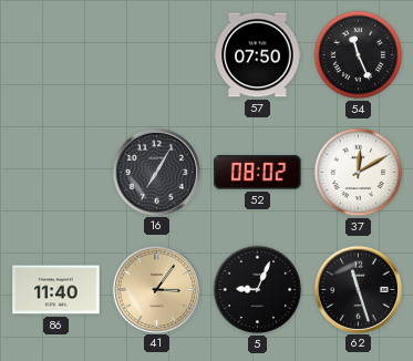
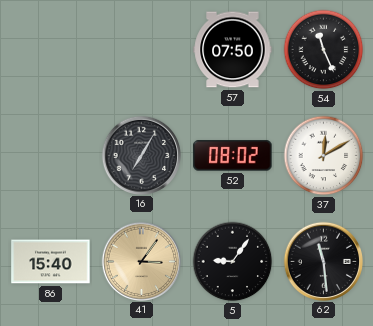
86: 11:40 -> 15:40 (51, 262)
5: 9:04 -> 9:06 (233, 262)
62: 11:27 -> 11:29 (323, 261)
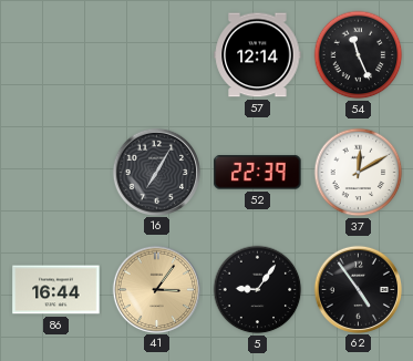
57: 07:50 -> 12:14 (258, 55)
52: 08:02 -> 22:39 (258, 173)
86: 15:40 -> 16:44 (56, 290)
62: 11:29 -> 4:54 (358, 289)
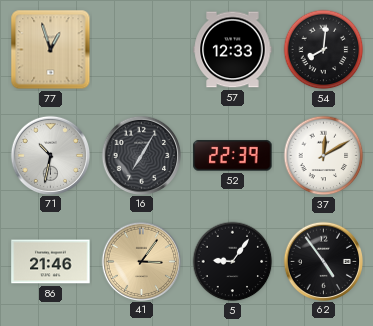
77: none -> 12:57 (51, 50)
57: 12:14 -> 12:33 (233, 50)
54: 11:26 -> 8:01 (324, 50)
71: none -> 10:32 (50, 155)
86: 16:44 -> 21:46 (51, 262)
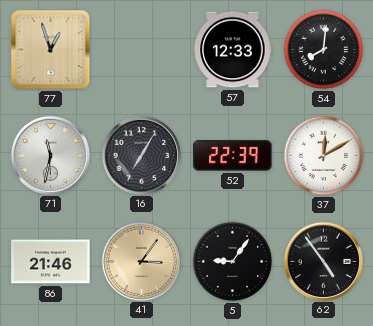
71: 10:32 -> 11:32 (50, 155)
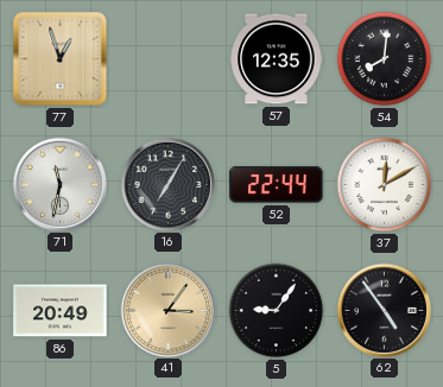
57: 12:33 -> 12:35 (277, 59)
52: 22:39 -> 22:44 (277, 185)
86: 21:46 -> 20:49 (61, 311)
